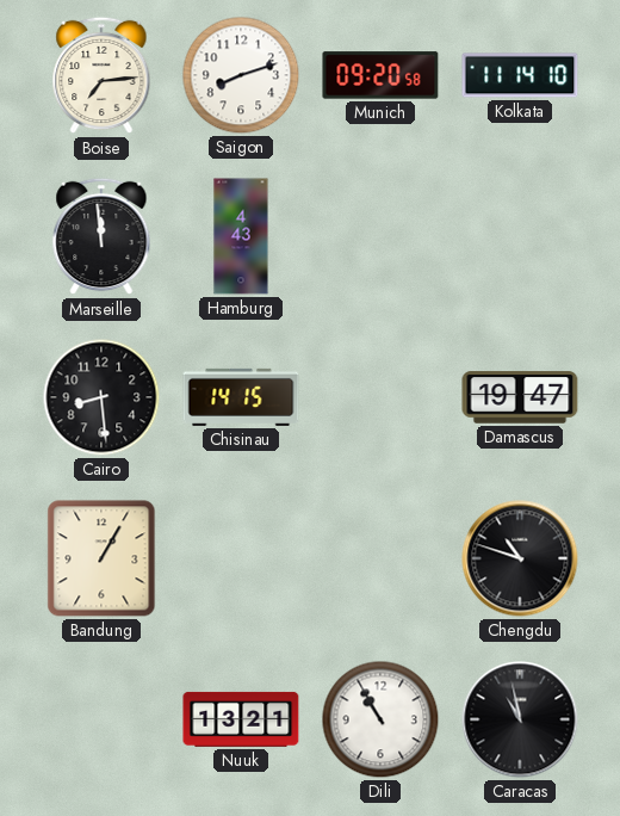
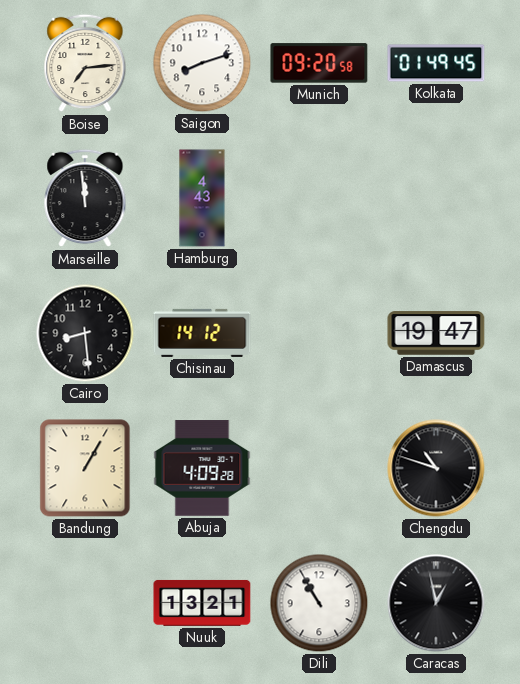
Kolkata: 11:14 -> 01:49 (436, 63)
Chisinau: 14:15 -> 14:12 (202, 333)
Abuja: none -> 4:09 (202, 468)
Caracas: 10:58 -> 12:58 (436, 603)
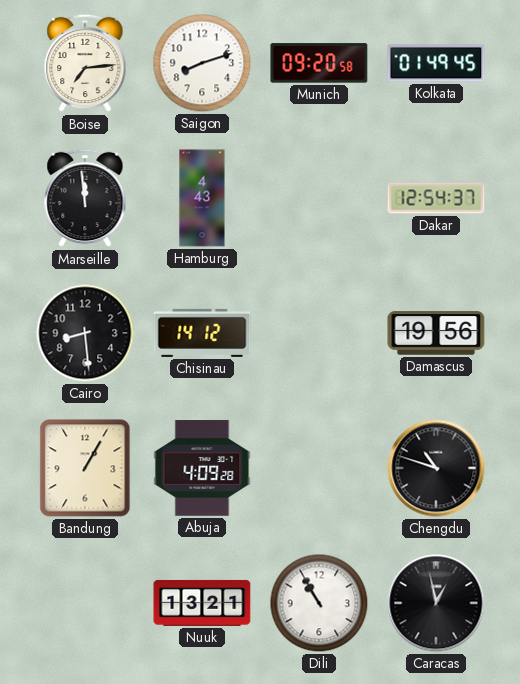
Dakar: none -> 12:54 (436, 198)
Damascus: 19:47 -> 19:56 (436, 333)
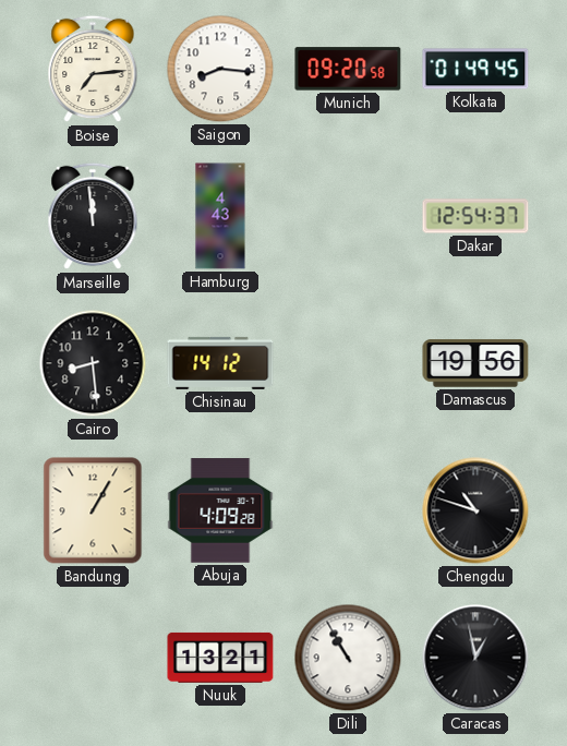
Saigon: 8:12 -> 8:16 (220, 69)
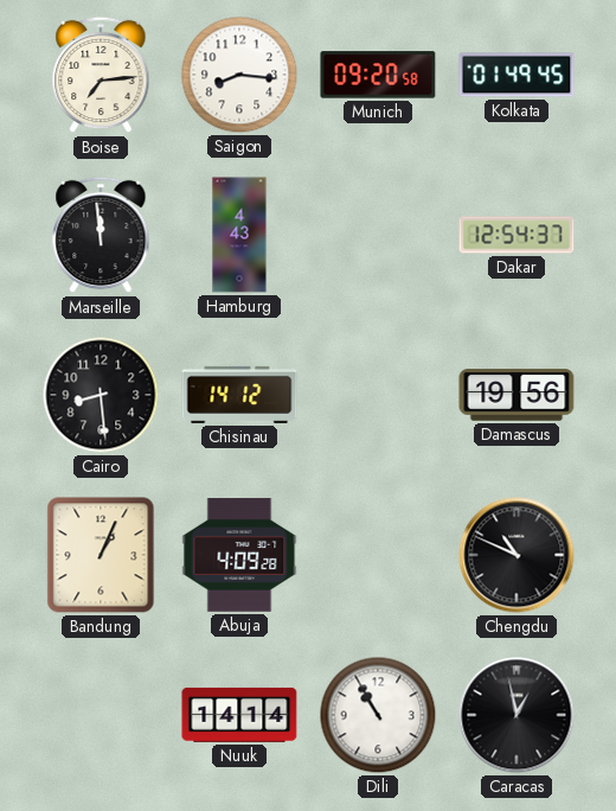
Bandung: 1:05 -> 1:04 (101, 555)
Chengdu: 10:48 -> 10:49 (516, 555)
Nuuk: 13:21 -> 14:14 (239, 715)
